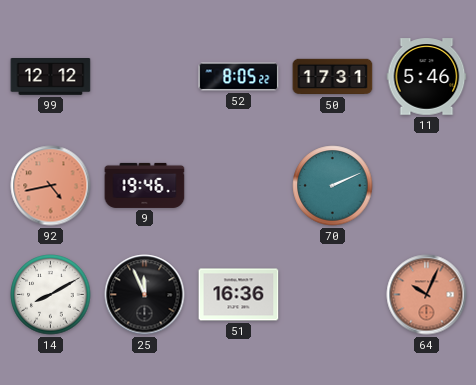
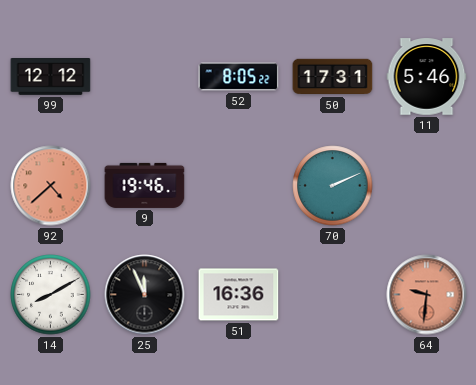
92: 4:43 -> 4:38 (51, 186)
64: 10:04 -> 9:31 (427, 295)
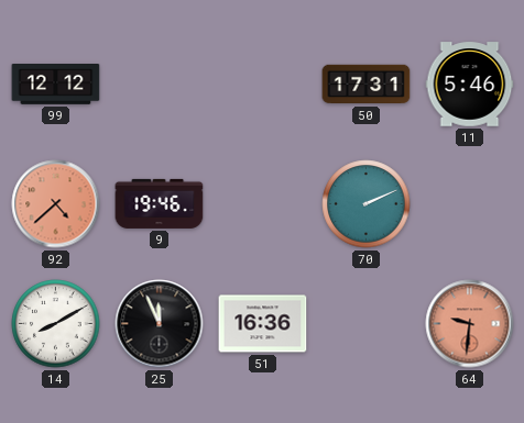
52: 8:05 -> none (239, 77)
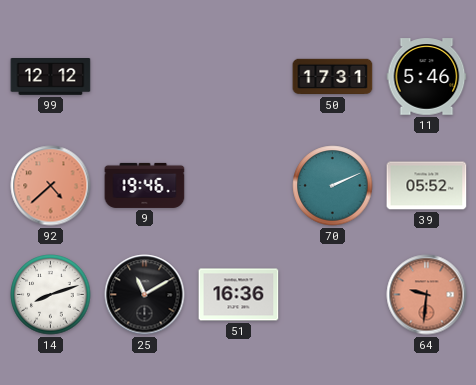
39: none -> 05:52 (427, 186)
14: 8:10 -> 8:12 (51, 295)
25: 11:56 -> 11:10 (145, 295)
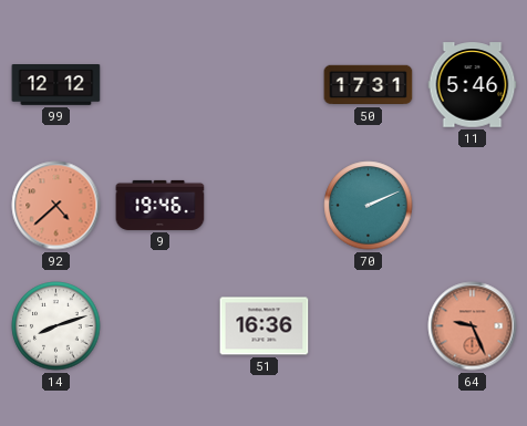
39: 05:52 -> none (427, 186)
25: 11:10 -> none (145, 295)
64: 9:31 -> 9:26 (473, 326)
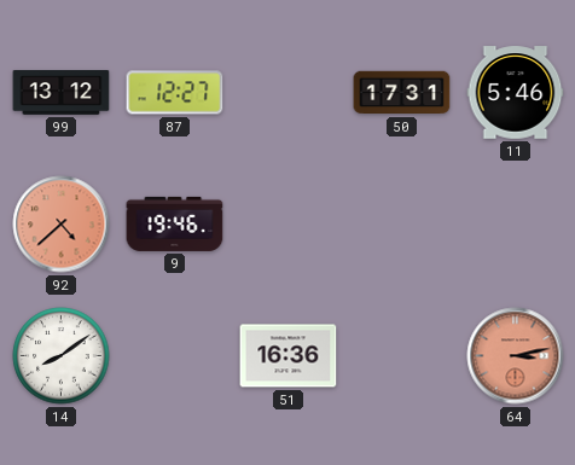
99: 12:12 -> 13:12 (62, 93)
87: none -> 12:27 (175, 93)
70: 2:11 -> none (369, 206)
14: 8:12 -> 8:09 (62, 356)
64: 9:26 -> 3:13 (516, 356)
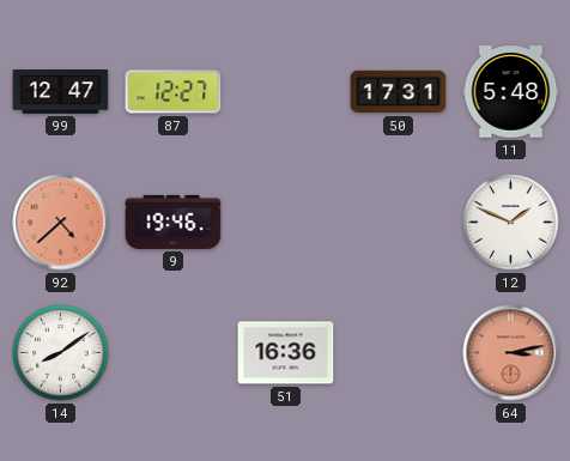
99: 13:12 -> 12:47 (61, 92)
11: 5:46 -> 5:48 (511, 92)
12: none -> 1:49 (511, 223)
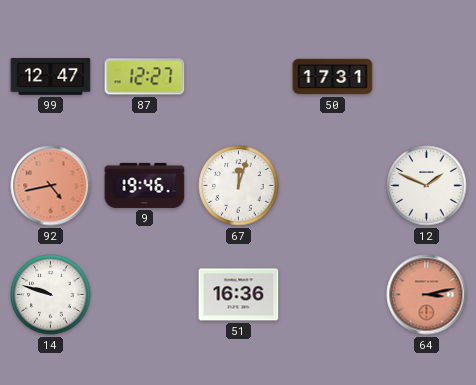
11: 5:48 -> none (511, 92)
92: 4:38 -> 4:43 (51, 186)
67: none -> 12:03 (239, 186)
14: 8:09 -> 9:48 (51, 295)
